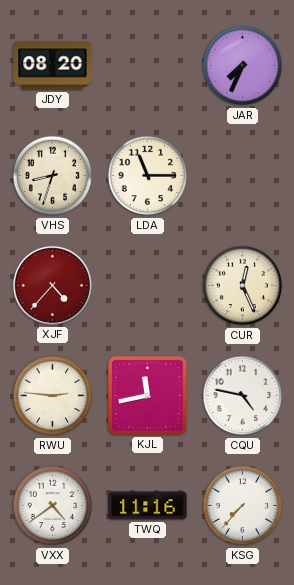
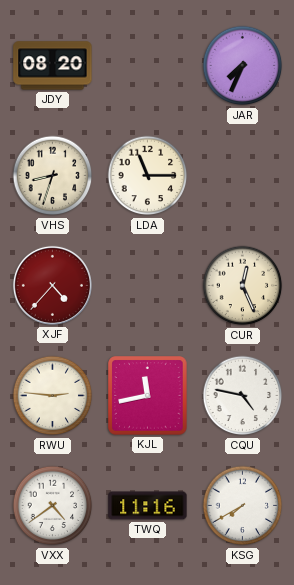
KSG: 7:37 -> 7:40 (243, 506)
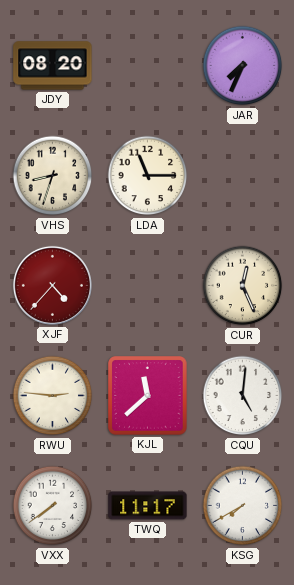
KJL: 11:43 -> 11:38 (148, 396)
CQU: 4:47 -> 5:01 (243, 396)
VXX: 4:39 -> 7:39 (53, 506)
TWQ: 11:16 -> 11:17 (148, 506)
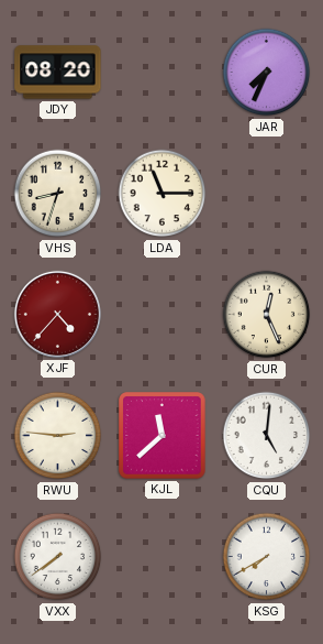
TWQ: 11:17 -> none (148, 506)
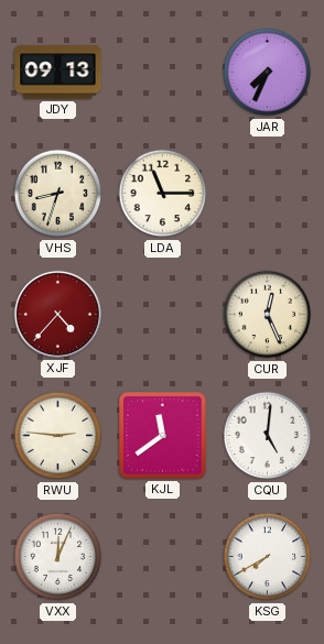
JDY: 08:20 -> 09:13 (58, 73)
KJL: 11:38 -> 11:39 (163, 436)
VXX: 7:39 -> 12:04 (58, 557)
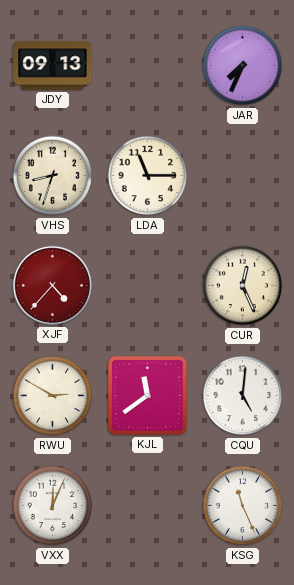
RWU: 2:46 -> 2:50 (53, 396)
KSG: 7:40 -> 11:26 (243, 506)
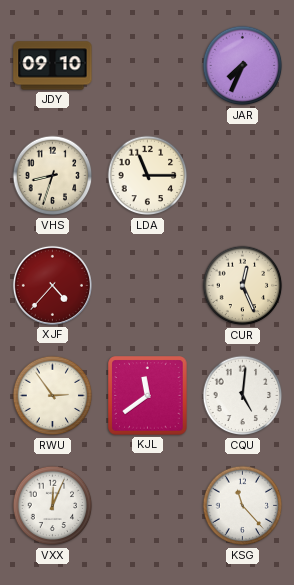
JDY: 09:13 -> 09:10 (53, 66)
RWU: 2:50 -> 2:54 (53, 396)
KSG: 11:26 -> 11:23 (243, 506)
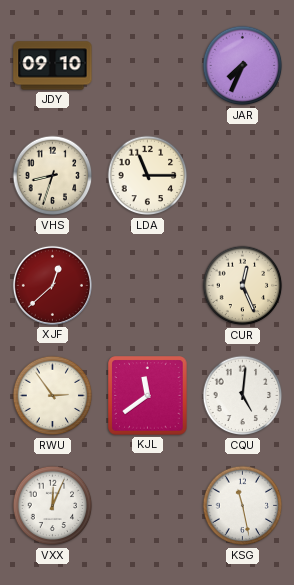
XJF: 4:37 -> 12:38 (52, 285)
KSG: 11:23 -> 11:28 (243, 506)
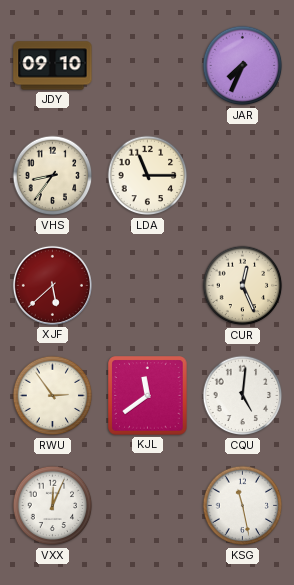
VHS: 8:33 -> 8:36 (53, 176)
XJF: 12:38 -> 5:38 (52, 285)
